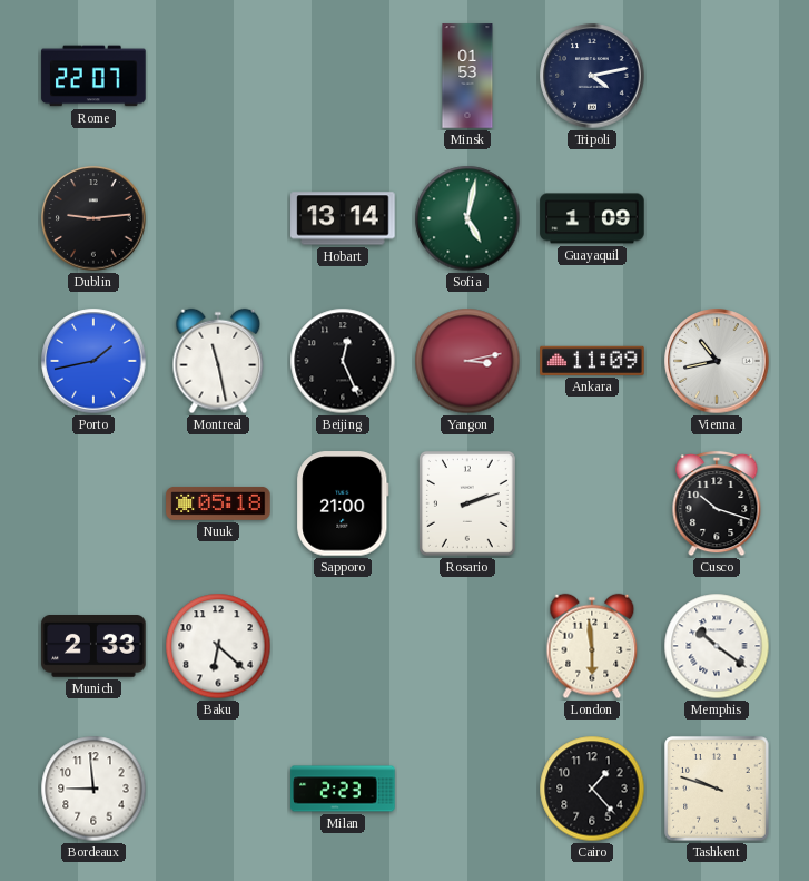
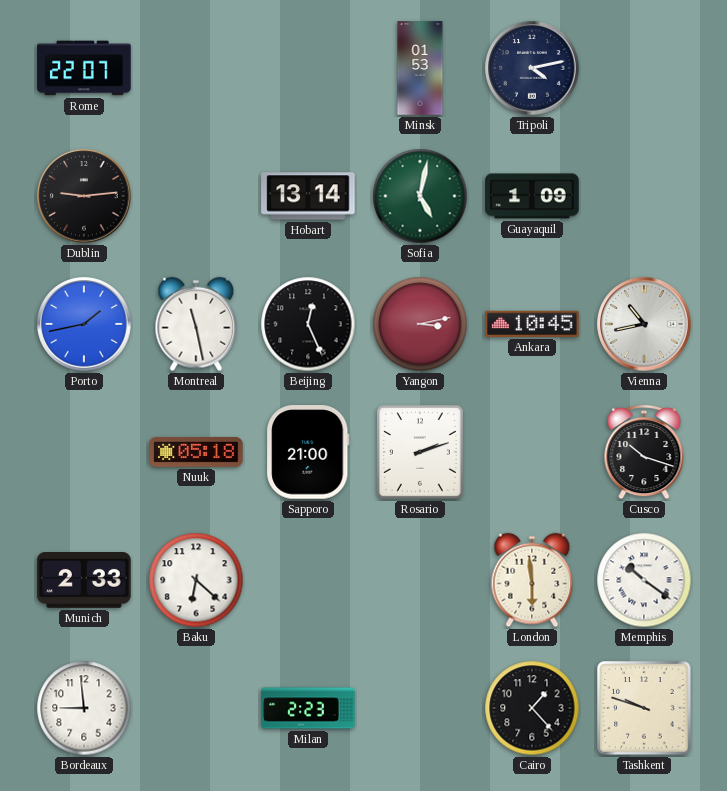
Ankara: 11:09 -> 10:45 (532, 324)
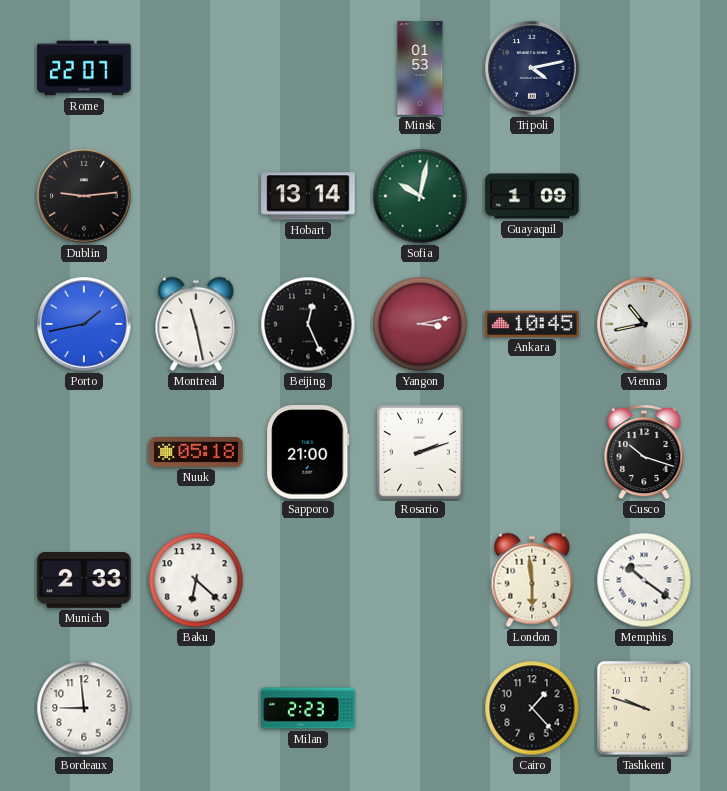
Sofia: 5:02 -> 10:02 (420, 196)
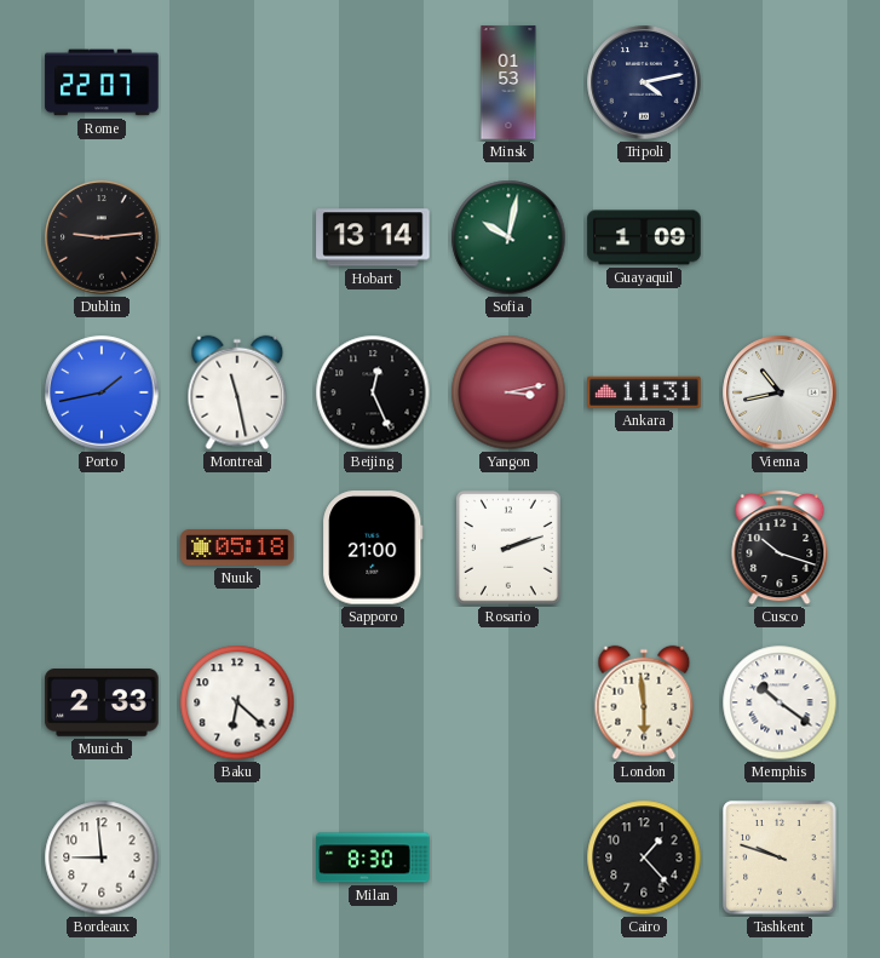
Ankara: 10:45 -> 11:31 (644, 392)
Milan: 2:23 -> 8:30 (373, 857)
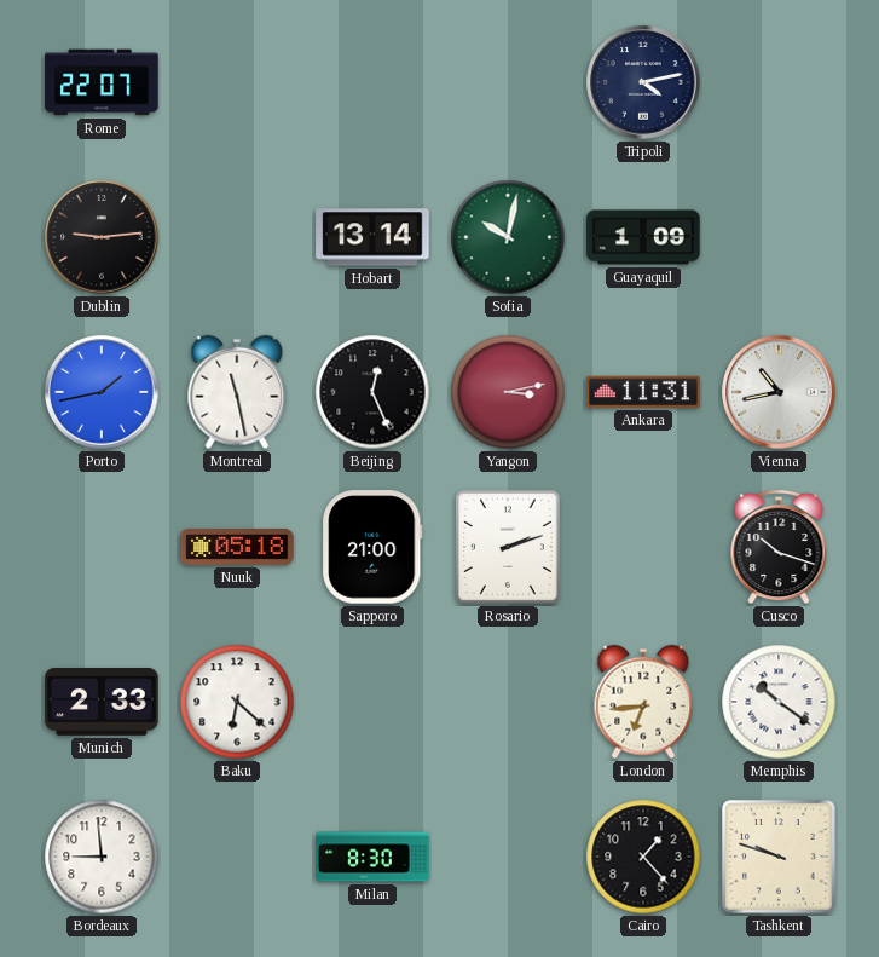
Minsk: 01:53 -> none (508, 82)
London: 5:59 -> 6:44 (643, 702)
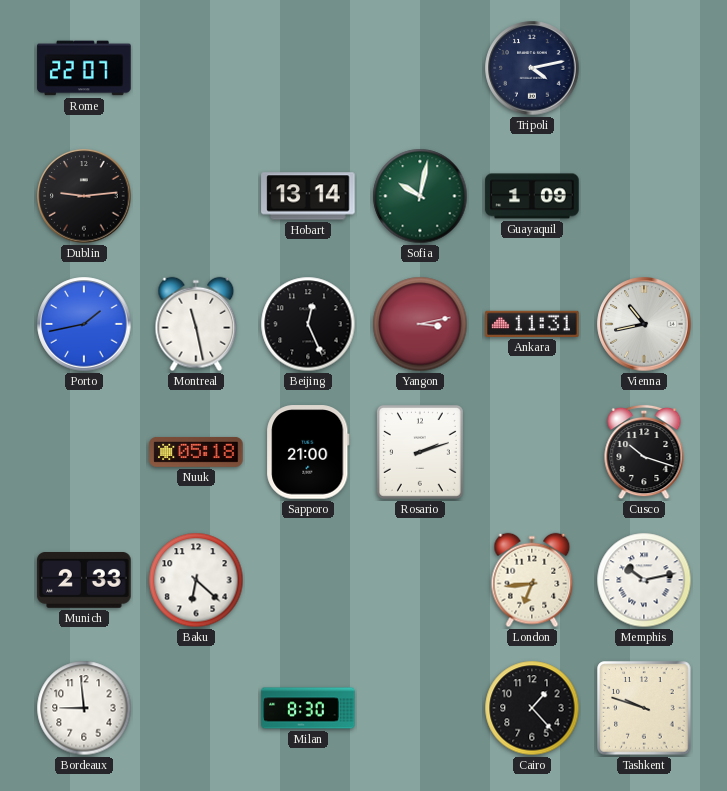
Memphis: 10:21 -> 10:13 (644, 580)
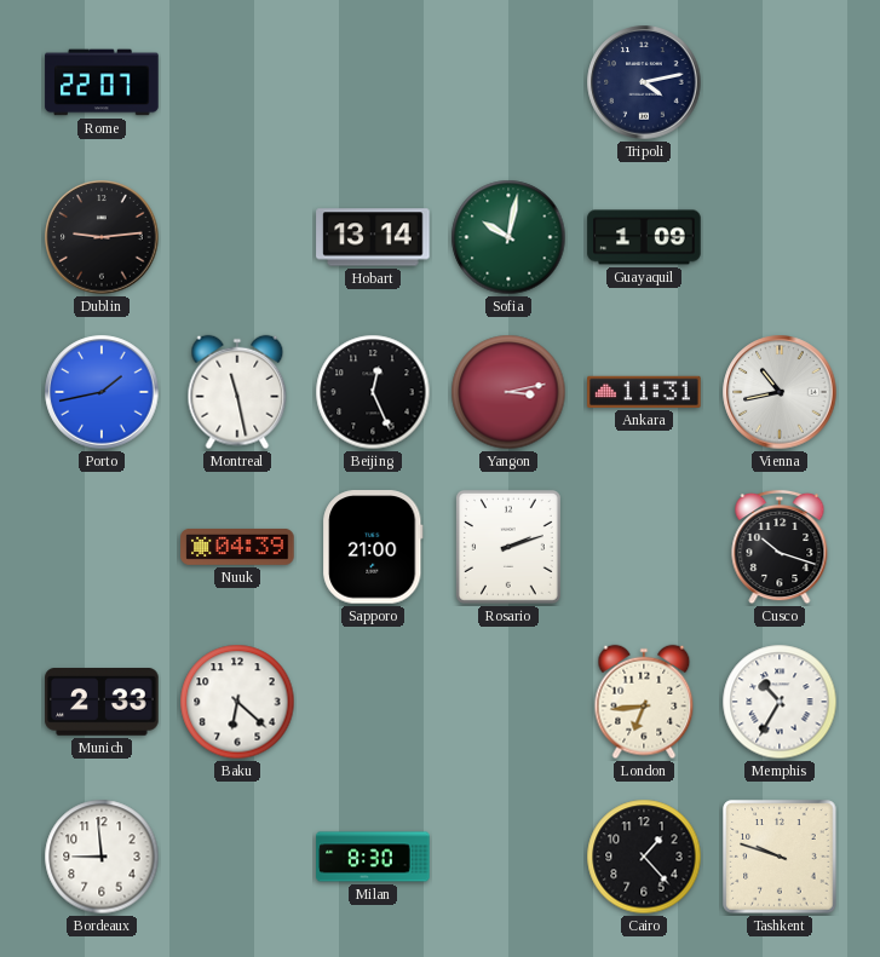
Nuuk: 05:18 -> 04:39 (237, 547)
Memphis: 10:13 -> 10:35 (780, 702)
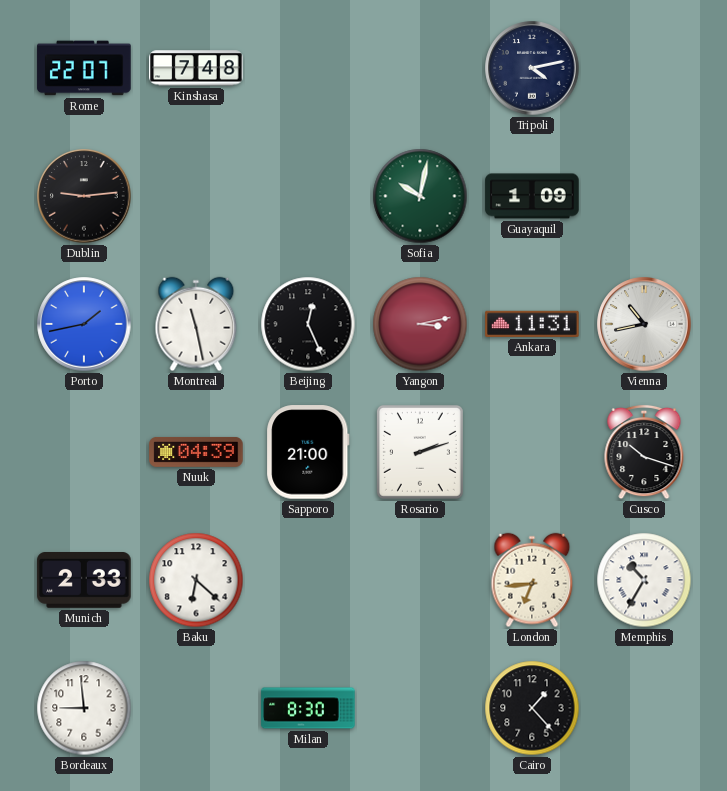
Kinshasa: none -> 7:48 (196, 68)
Hobart: 13:14 -> none (373, 237)
Tashkent: 9:48 -> none (780, 857)
